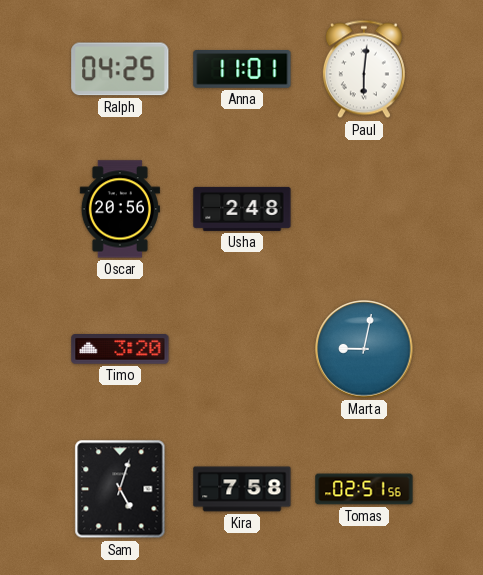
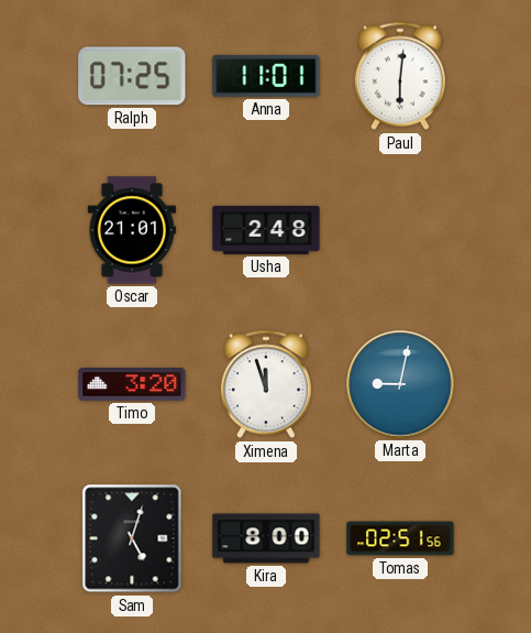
Ralph: 04:25 -> 07:25 (132, 76)
Oscar: 20:56 -> 21:01 (132, 230)
Ximena: none -> 11:57 (266, 384)
Kira: 7:58 -> 8:00 (266, 538)
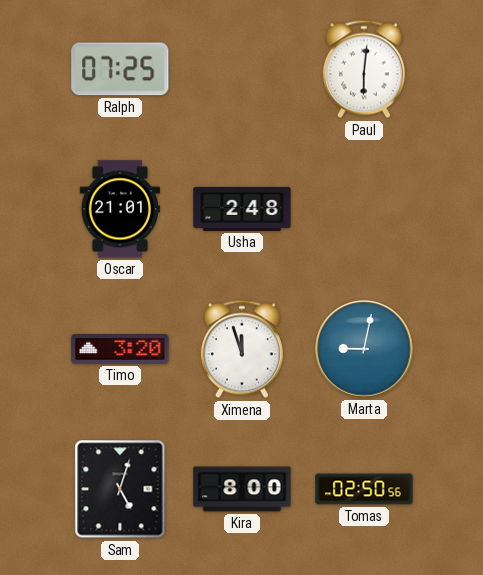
Anna: 11:01 -> none (266, 77)
Tomas: 02:51 -> 02:50 (364, 489)
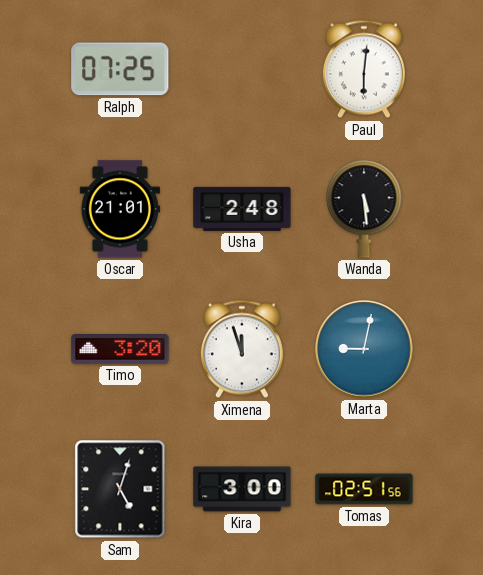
Wanda: none -> 5:29 (364, 209)
Kira: 8:00 -> 3:00 (242, 489)
Tomas: 02:50 -> 02:51 (364, 489)
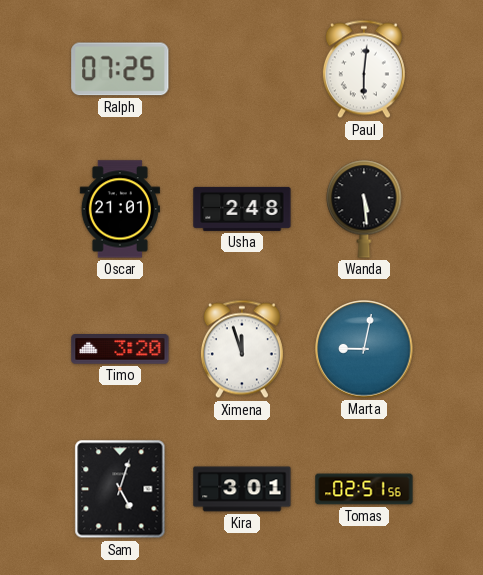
Kira: 3:00 -> 3:01 (242, 489)
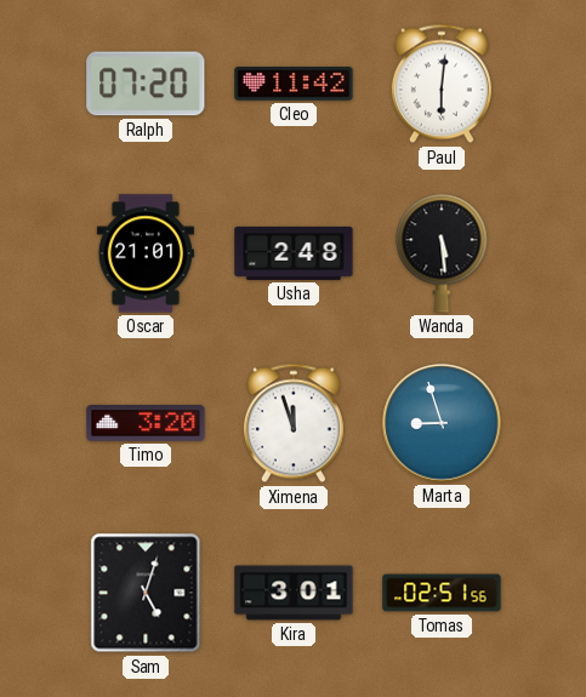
Ralph: 07:25 -> 07:20 (146, 84)
Cleo: none -> 11:42 (294, 84)
Marta: 9:02 -> 8:57 (442, 423)
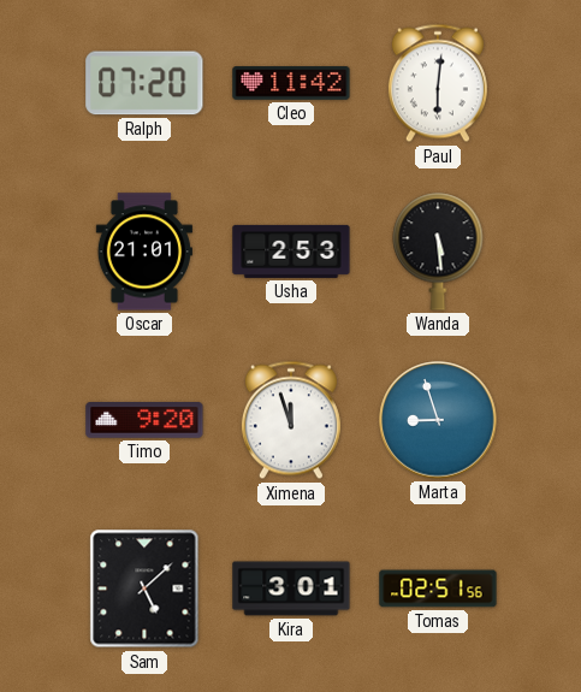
Usha: 2:48 -> 2:53 (291, 252)
Timo: 3:20 -> 9:20 (144, 420)
Sam: 5:03 -> 5:08 (144, 589)
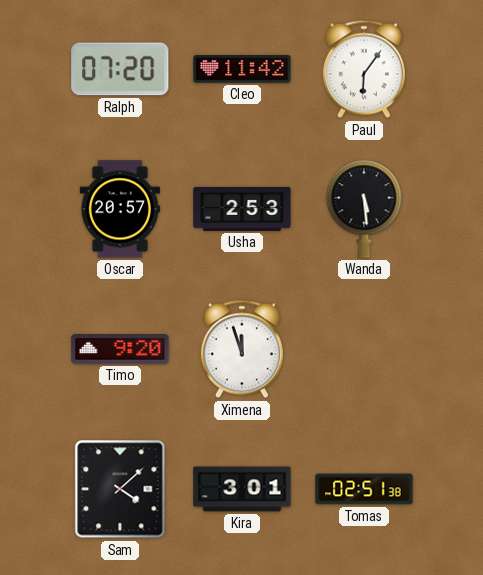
Paul: 6:01 -> 6:06 (364, 69)
Oscar: 21:01 -> 20:57 (120, 209)
Marta: 8:57 -> none (438, 420)
Sam: 5:08 -> 4:08 (120, 489)
Tomas: 02:51:56 -> 02:51:38 (364, 489)
